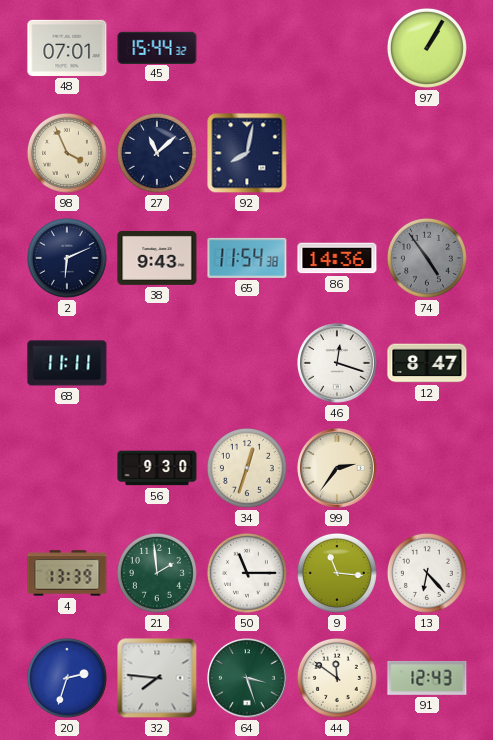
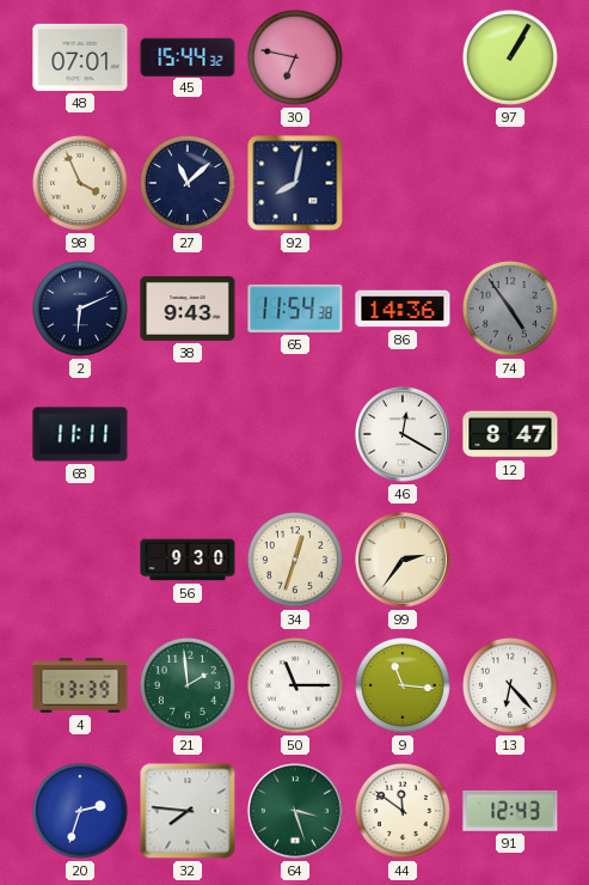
30: none -> 6:47 (295, 57)
46: 12:18 -> 12:20 (403, 434)
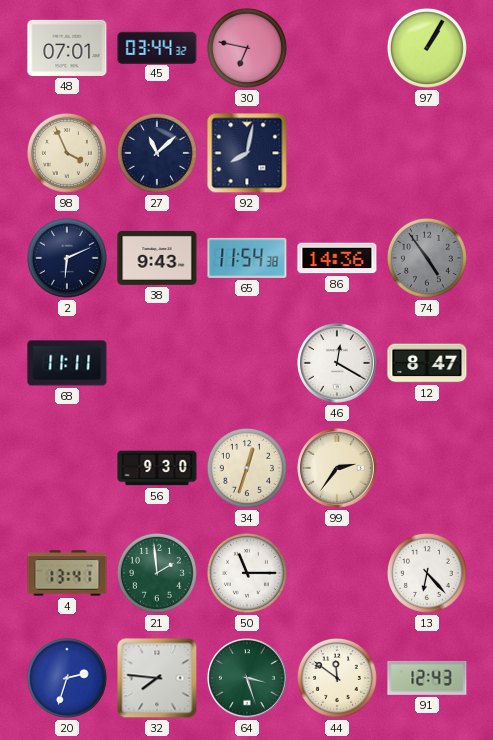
45: 15:44 -> 03:44 (157, 47)
4: 13:39 -> 13:41 (67, 573)
9: 11:16 -> none (403, 685)
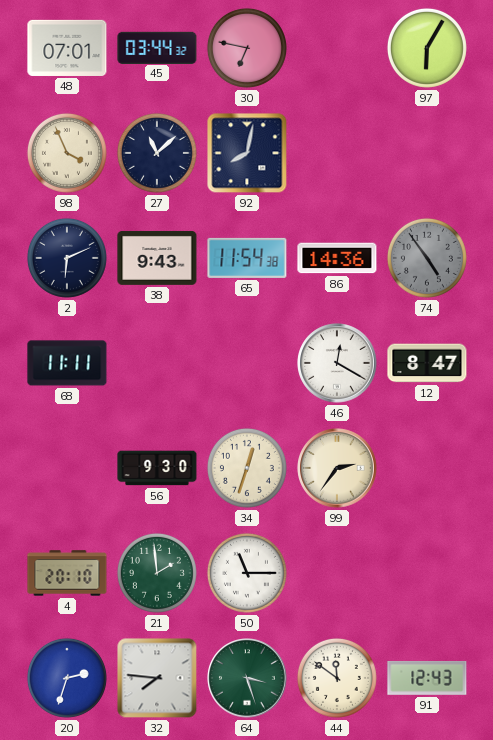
97: 1:05 -> 6:05 (427, 48)
4: 13:41 -> 20:10 (67, 573)
13: 6:23 -> none (427, 573)
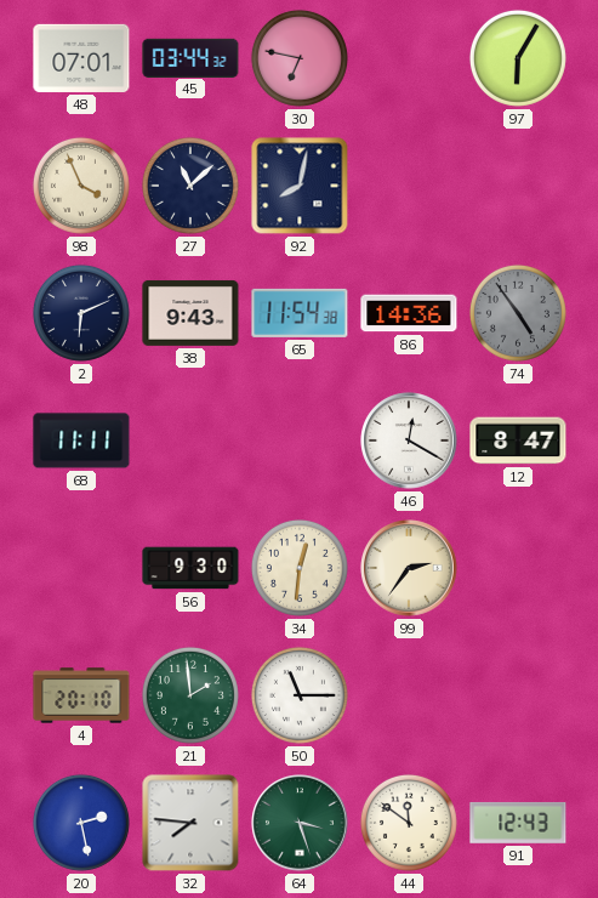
34: 12:33 -> 12:31 (300, 568)
20: 2:33 -> 2:28 (81, 823)
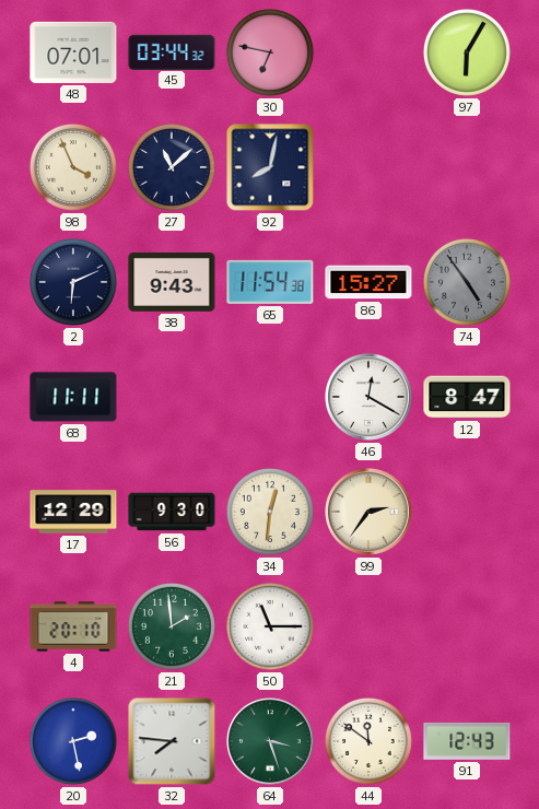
86: 14:36 -> 15:27 (368, 282)
17: none -> 12:29 (73, 512)
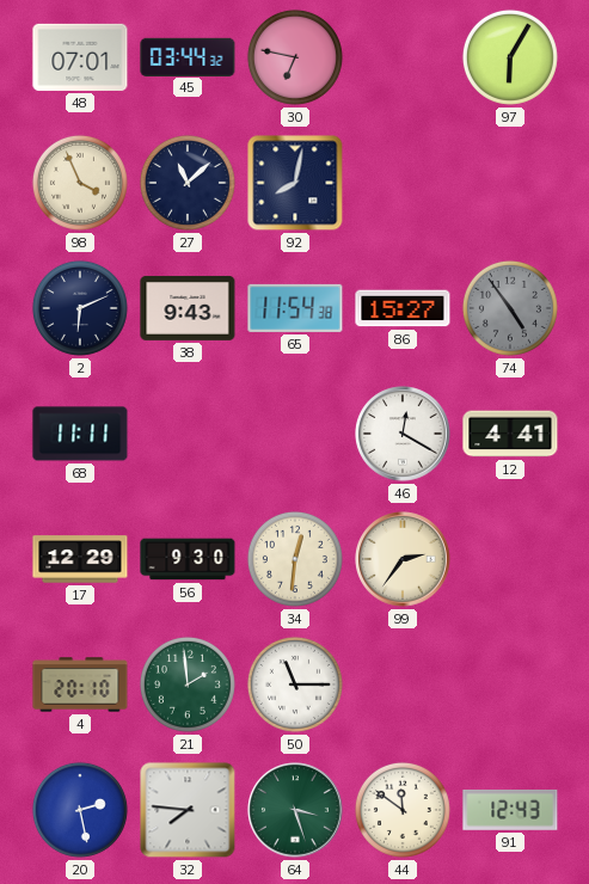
12: 8:47 -> 4:41 (510, 434)
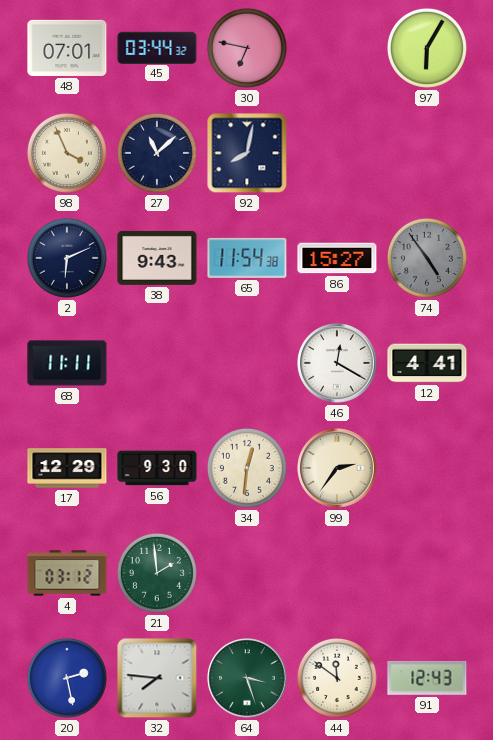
4: 20:10 -> 03:12 (67, 573)
50: 11:15 -> none (295, 685)
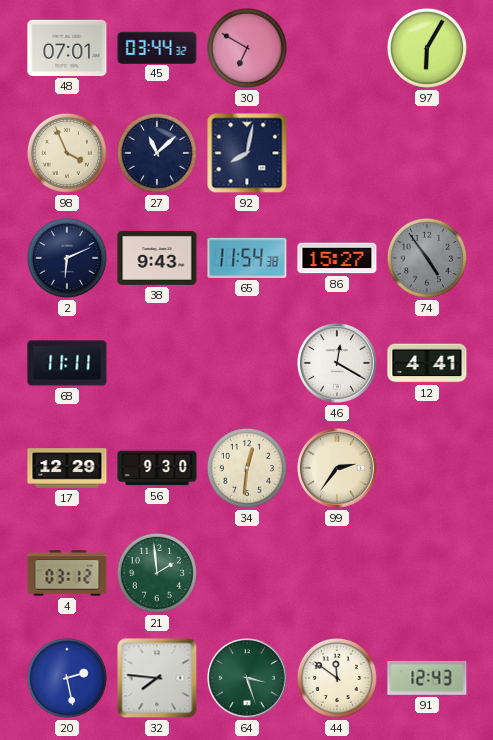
30: 6:47 -> 6:50 (247, 48)
